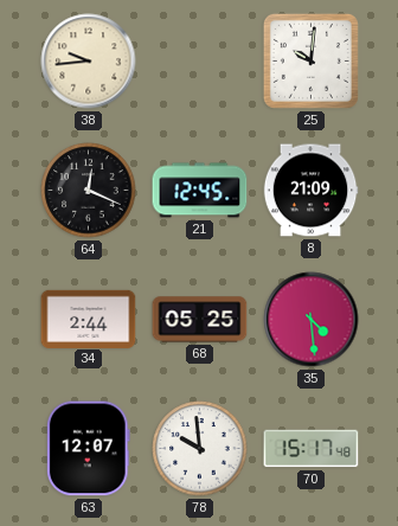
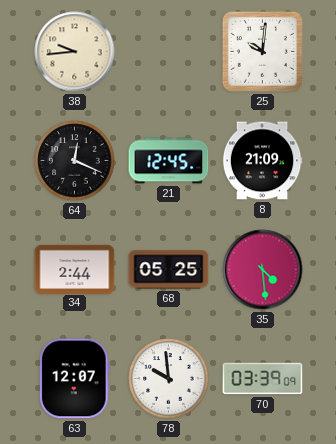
70: 15:17 -> 03:39 (263, 379)
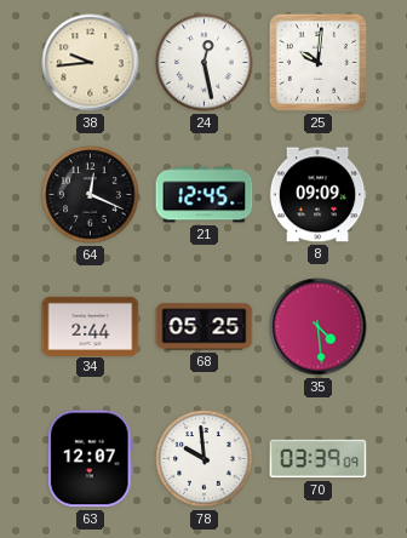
24: none -> 12:28 (205, 63)
8: 21:09 -> 09:09 (317, 195)
